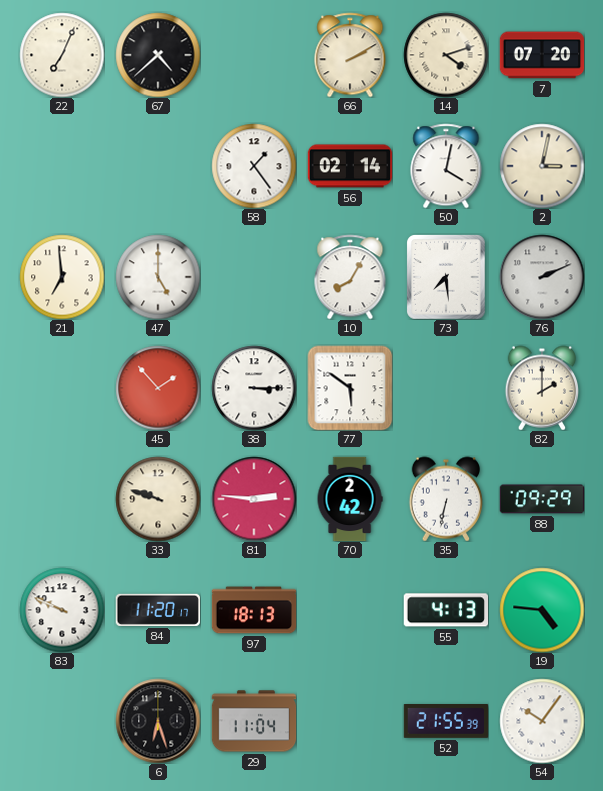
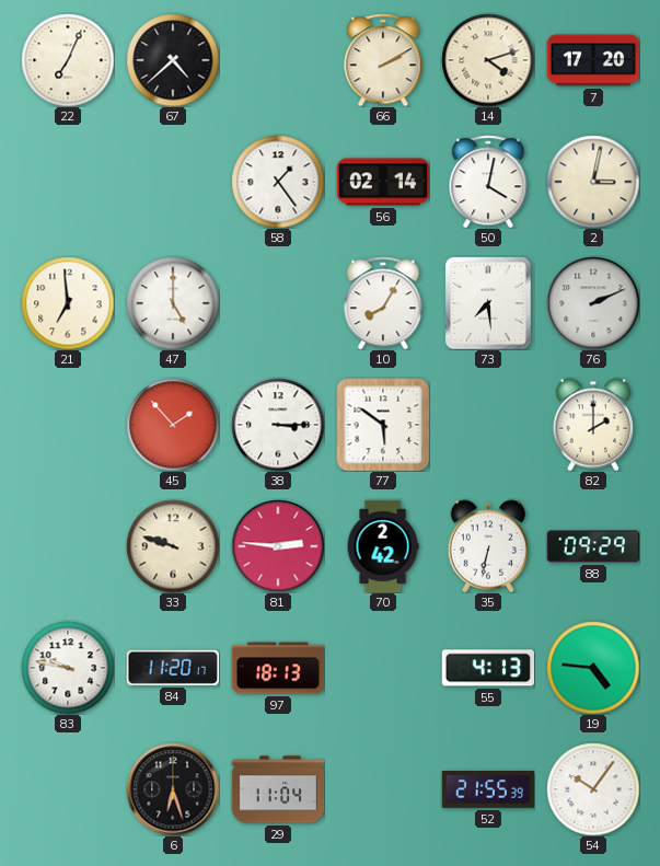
7: 07:20 -> 17:20 (593, 60)
83: 9:49 -> 9:47 (68, 668)
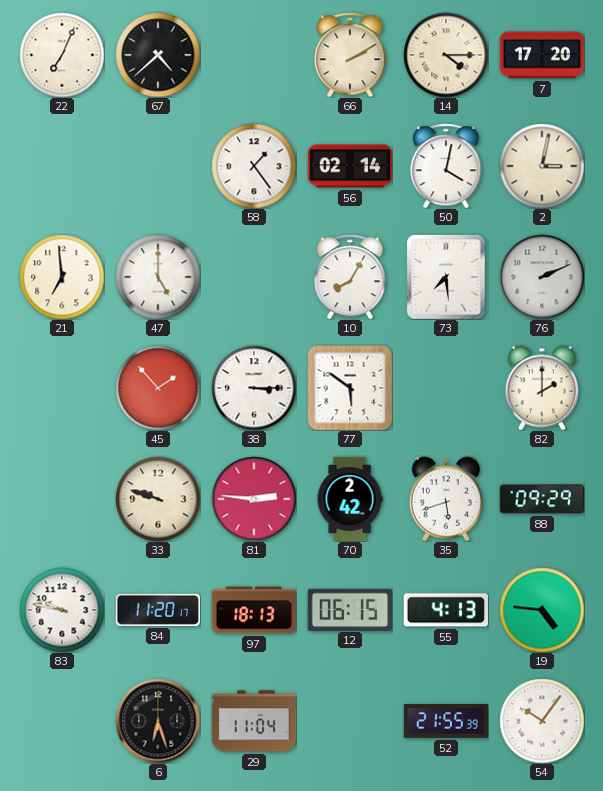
14: 4:12 -> 4:15 (446, 55)
35: 6:32 -> 5:42 (445, 499)
12: none -> 06:15 (349, 609)
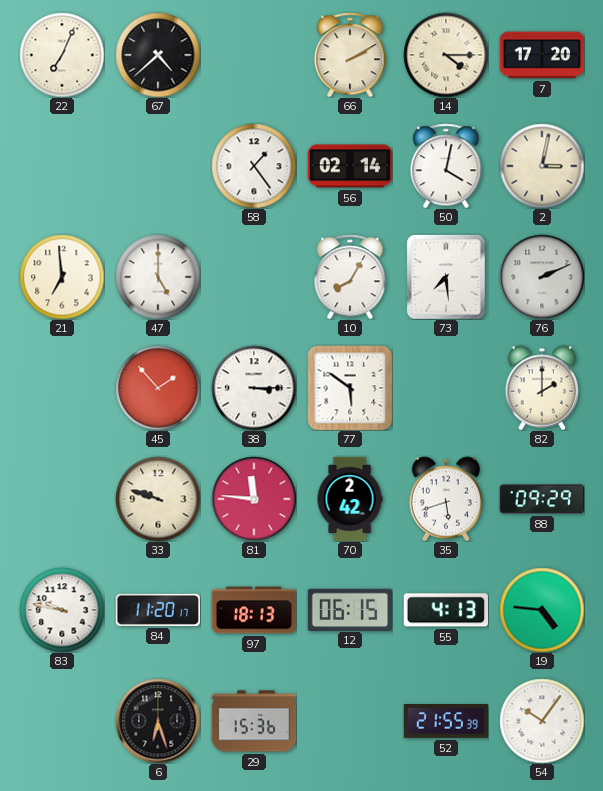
81: 2:46 -> 11:46 (254, 499)
29: 11:04 -> 15:36 (254, 721)
